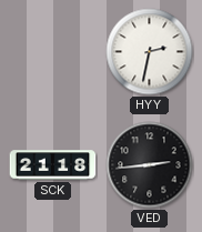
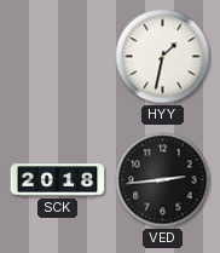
HYY: 2:32 -> 1:32 (163, 57)
SCK: 21:18 -> 20:18 (58, 180)
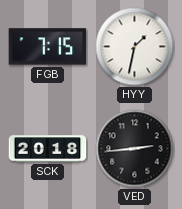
FGB: none -> 7:15 (48, 47)
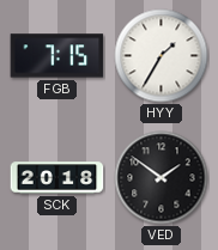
HYY: 1:32 -> 1:35 (162, 56)
VED: 2:44 -> 1:51 (162, 178)
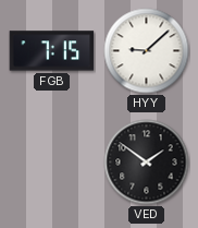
HYY: 1:35 -> 9:08 (147, 51)
SCK: 20:18 -> none (57, 178)
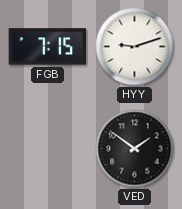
HYY: 9:08 -> 9:12 (135, 47)
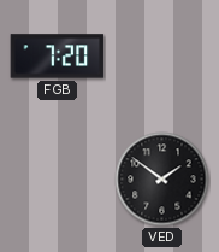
FGB: 7:15 -> 7:20 (58, 57)
HYY: 9:12 -> none (135, 47)
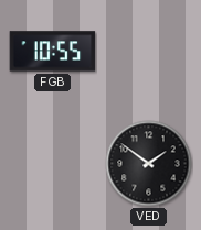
FGB: 7:20 -> 10:55 (53, 52)
